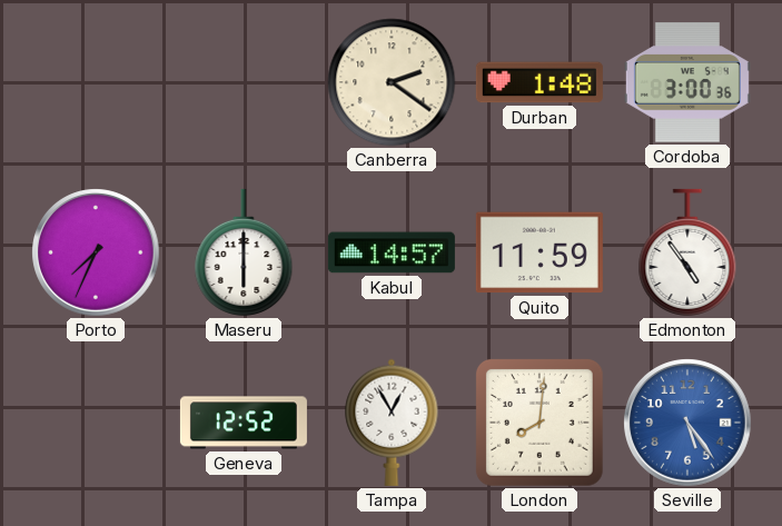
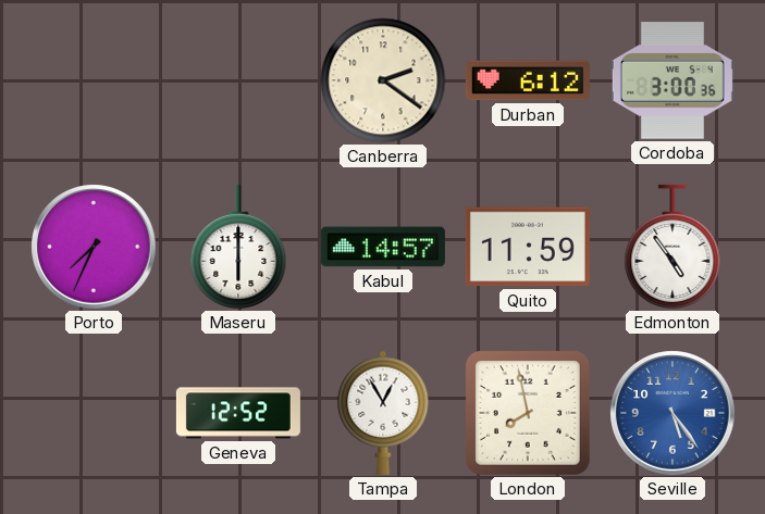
Durban: 1:48 -> 6:12 (528, 80)
London: 8:01 -> 7:58 (529, 414)
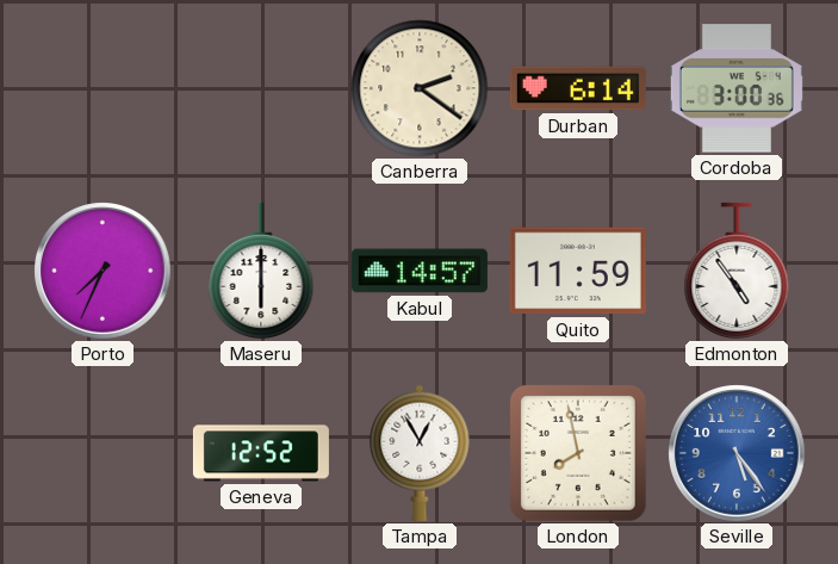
Durban: 6:12 -> 6:14 (578, 88)
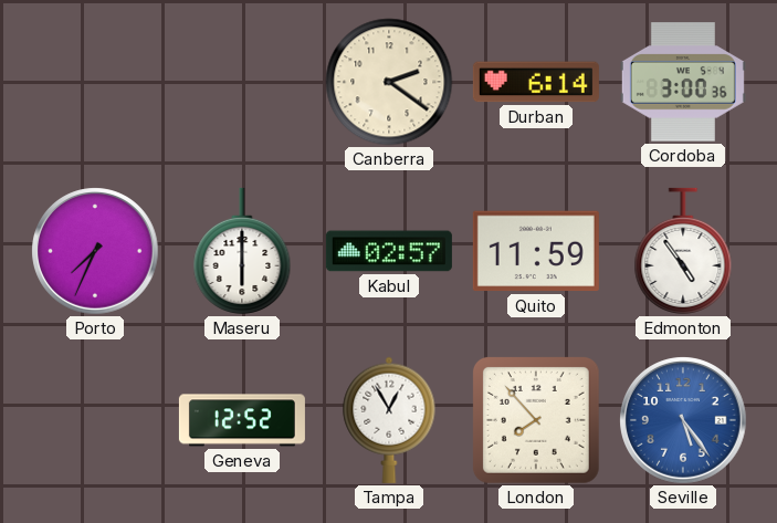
Kabul: 14:57 -> 02:57 (389, 251)
London: 7:58 -> 7:53 (537, 421)
